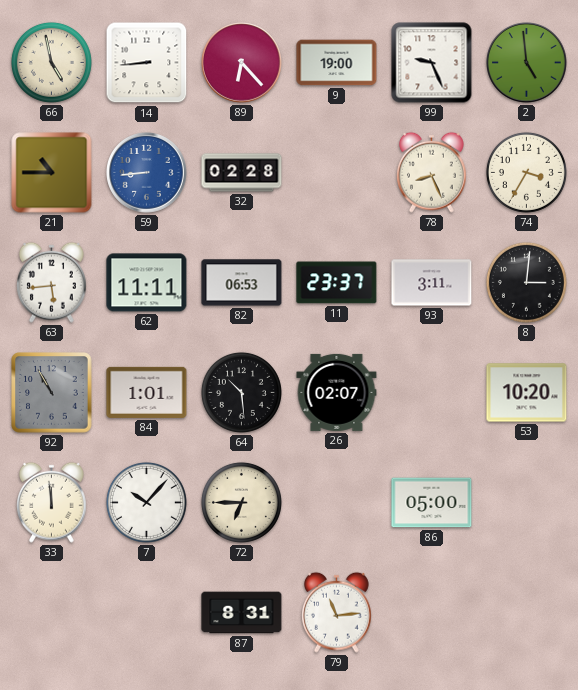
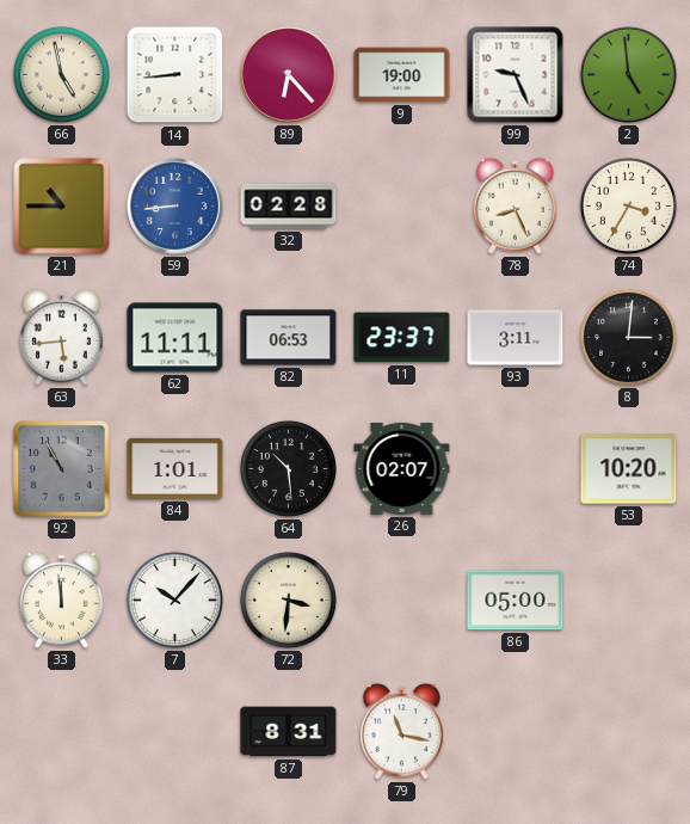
72: 6:45 -> 3:31 (288, 599)
79: 11:14 -> 11:17 (402, 731)
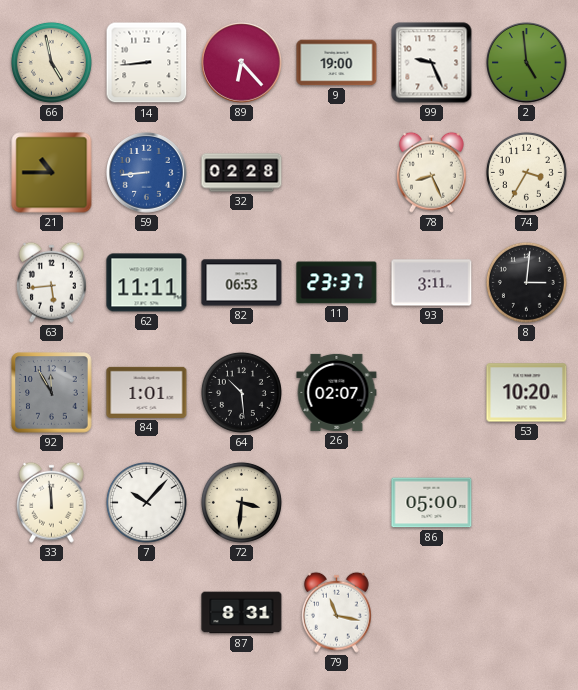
92: 10:55 -> 11:55 (52, 393)
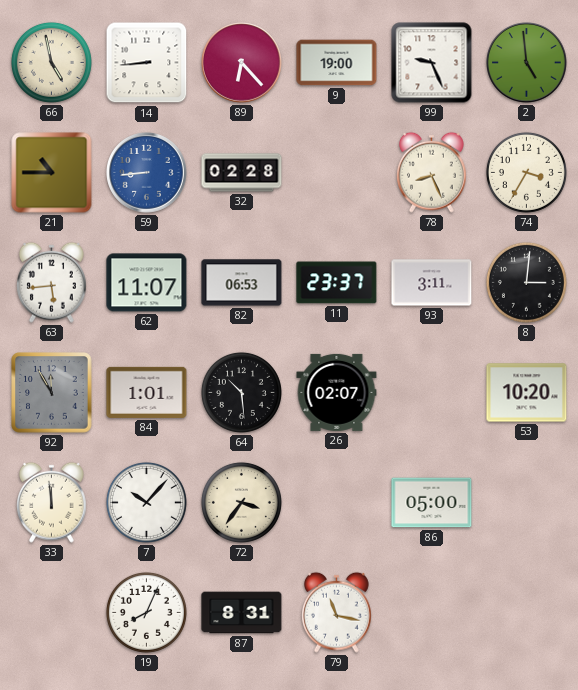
62: 11:11 -> 11:07 (147, 283)
72: 3:31 -> 3:36 (241, 502)
19: none -> 8:04 (146, 612)
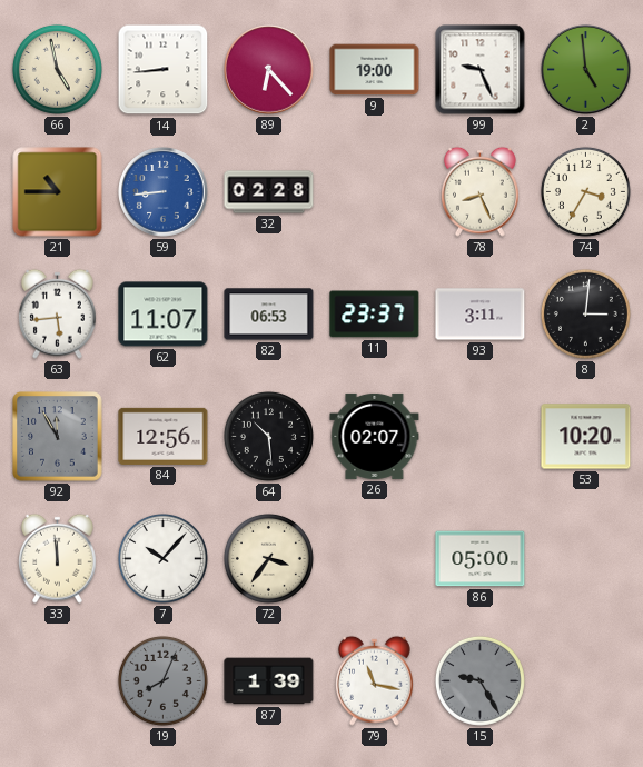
84: 1:01 -> 12:56 (164, 436)
19 dial: white -> grey (162, 680)
87: 8:31 -> 1:39 (269, 681)
15: none -> 9:25 (479, 680)
